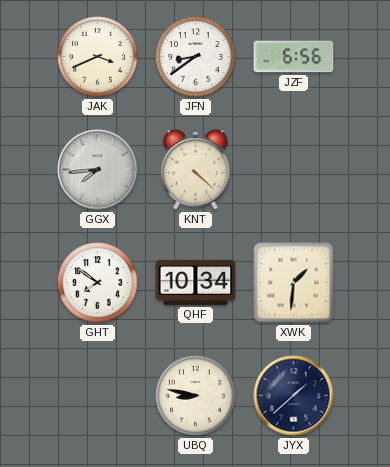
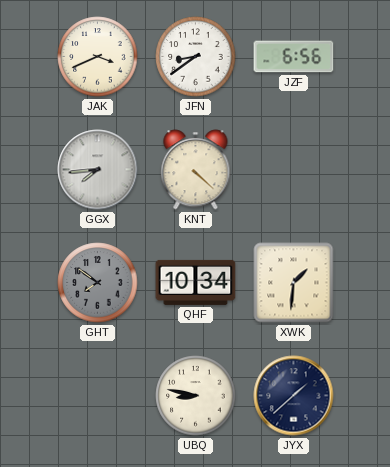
GHT dial: white -> grey (98, 283)
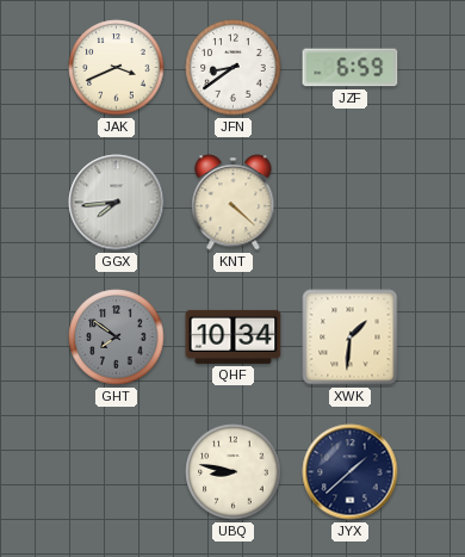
JZF: 6:56 -> 6:59 (351, 68)
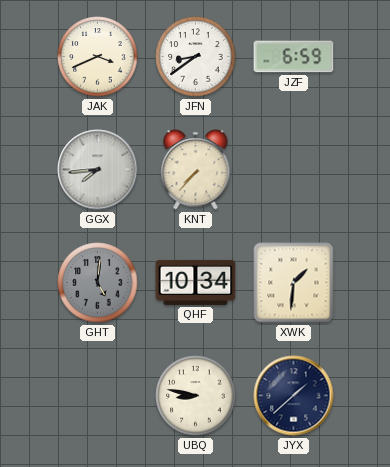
KNT: 4:22 -> 7:37 (196, 170)
GHT: 7:51 -> 5:01 (98, 283)
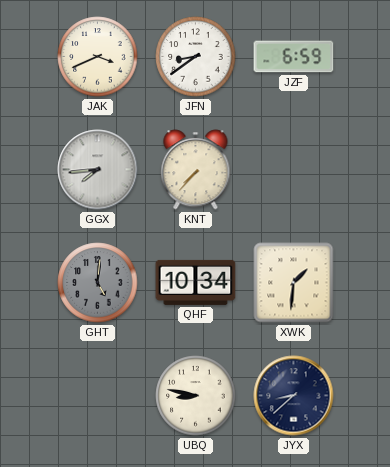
JYX: 1:38 -> 8:38 (294, 396)
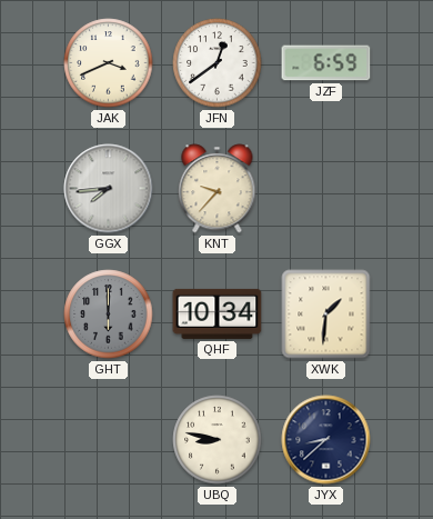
JFN: 8:39 -> 12:39 (218, 63)
KNT: 7:37 -> 9:37 (218, 189)
GHT: 5:01 -> 6:00 (109, 315)
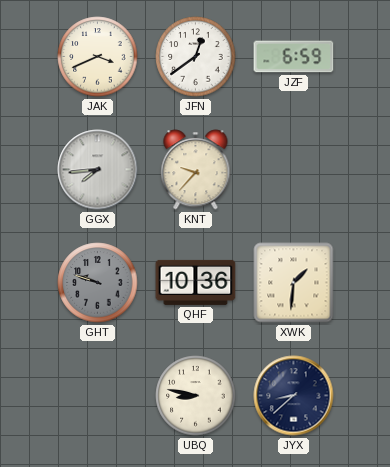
GHT: 6:00 -> 9:48 (98, 283)
QHF: 10:34 -> 10:36 (196, 282)
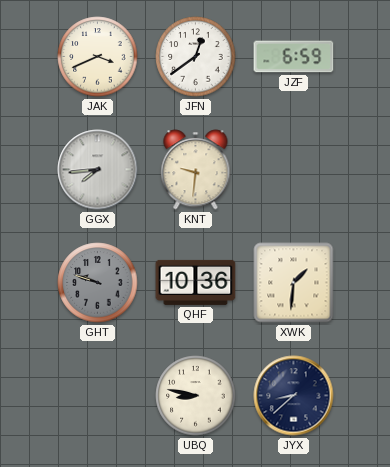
KNT: 9:37 -> 9:31 (196, 170)
